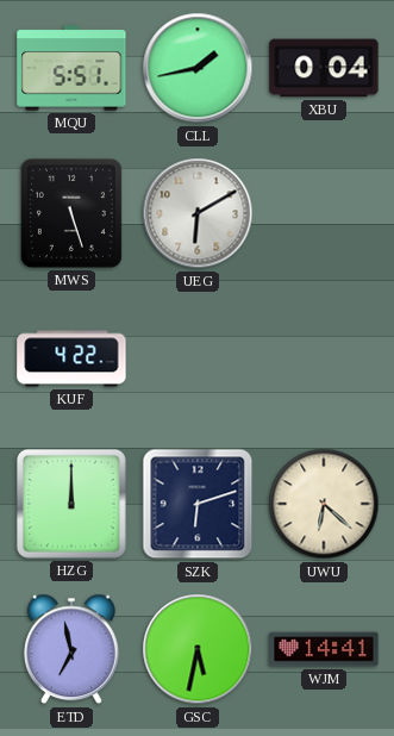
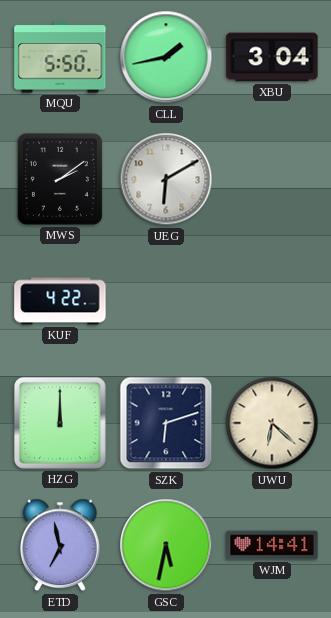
MQU: 5:51 -> 5:50 (60, 57)
XBU: 0:04 -> 3:04 (272, 57)
MWS: 5:27 -> 2:09 (60, 179)
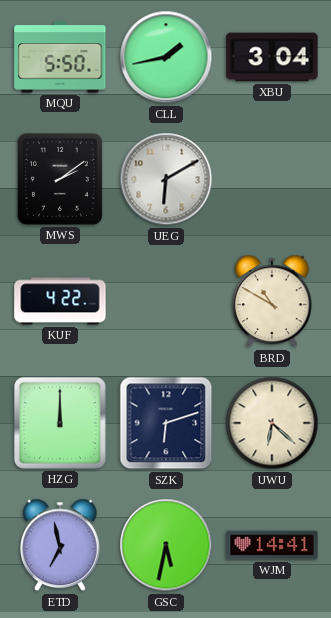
BRD: none -> 10:50 (272, 301)
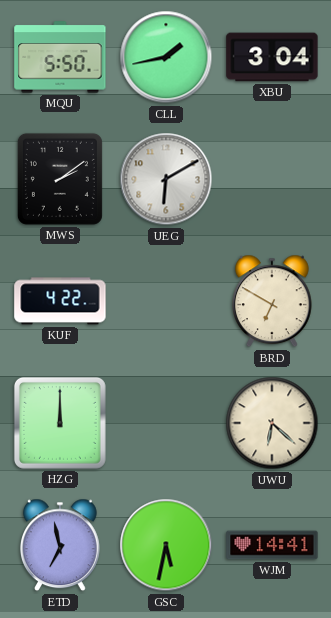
BRD: 10:50 -> 6:50 (272, 301)
SZK: 6:12 -> none (166, 423)
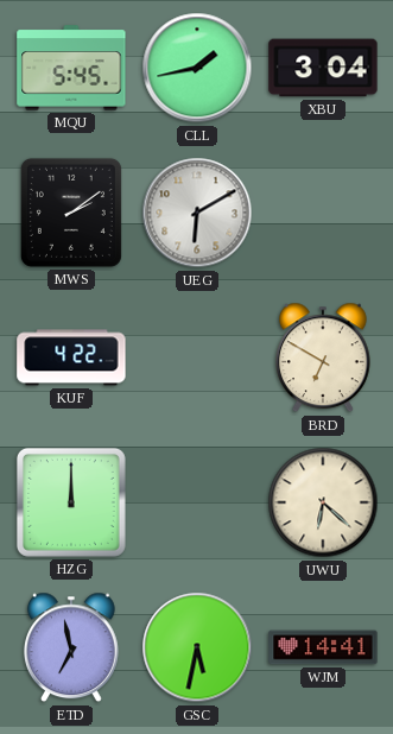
MQU: 5:50 -> 5:45 (71, 68)
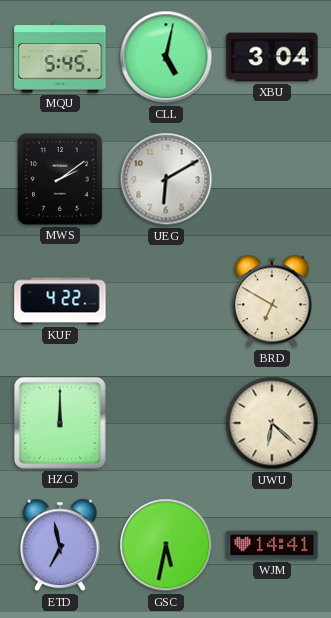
CLL: 1:43 -> 5:02 (166, 57)
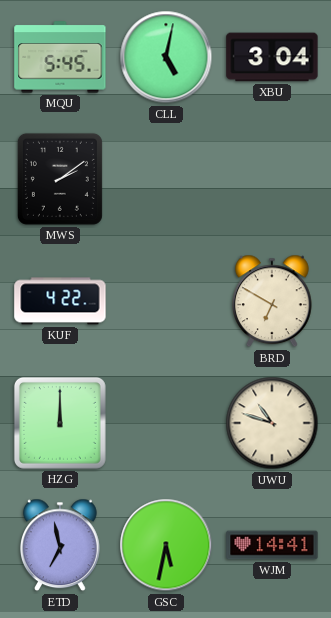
UEG: 6:10 -> none (166, 179)
UWU: 6:22 -> 10:48 (272, 423)
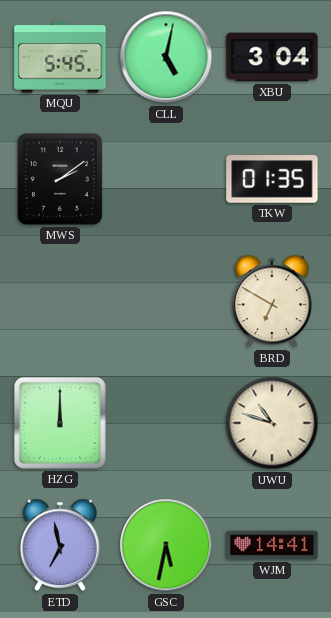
TKW: none -> 01:35 (272, 179)
KUF: 4:22 -> none (60, 301)
